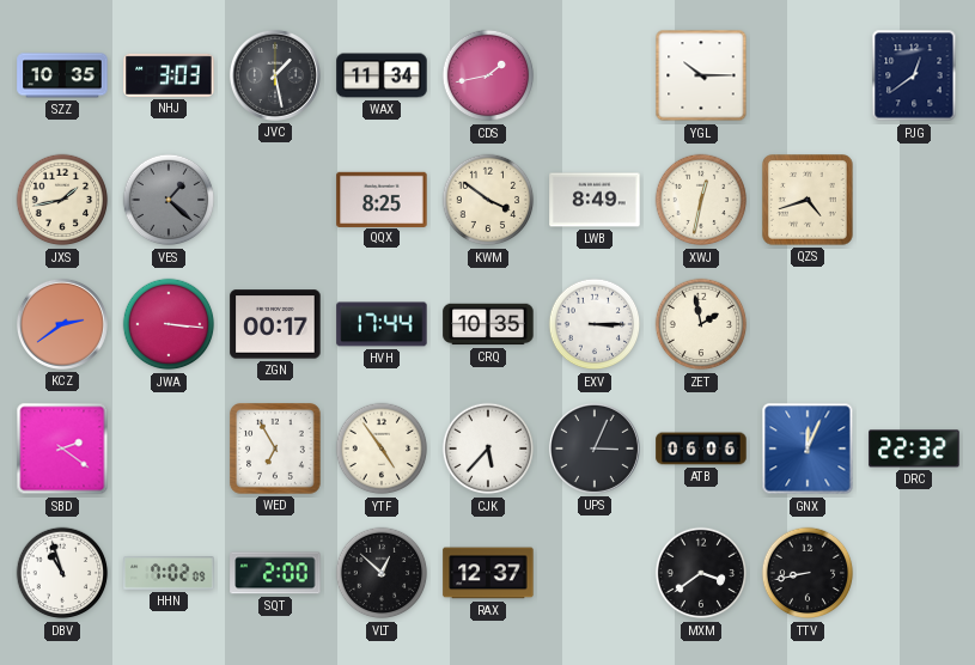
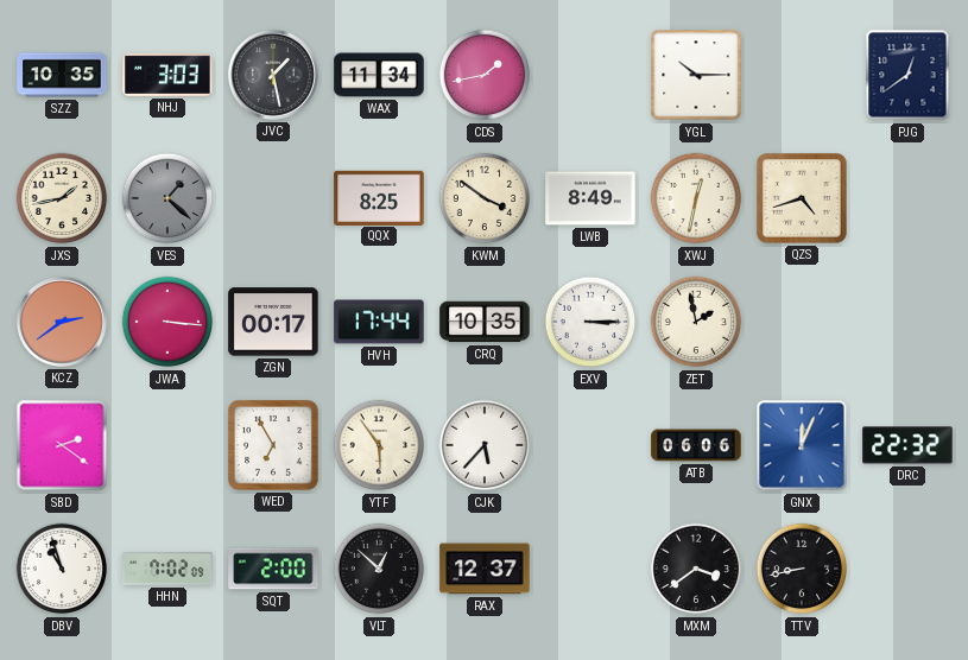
YTF: 4:54 -> 5:54 (379, 445)
UPS: 3:04 -> none (595, 449)
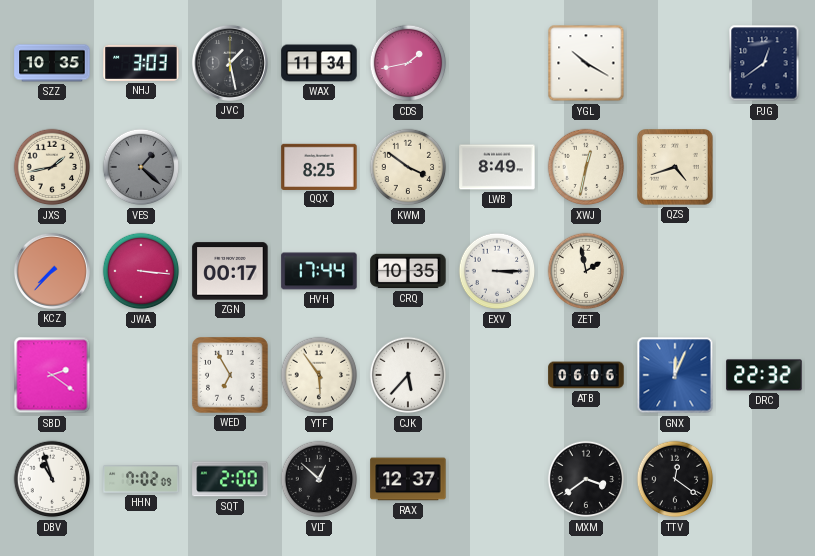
YGL: 10:15 -> 10:20 (586, 63)
KCZ: 2:39 -> 7:37 (52, 271)
TTV: 8:43 -> 12:21 (675, 479)
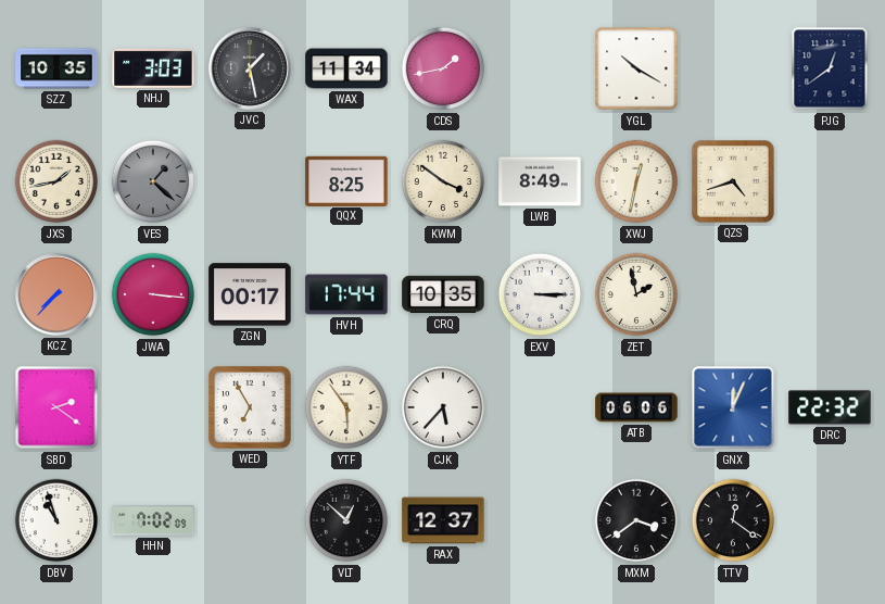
SQT: 2:00 -> none (230, 479)
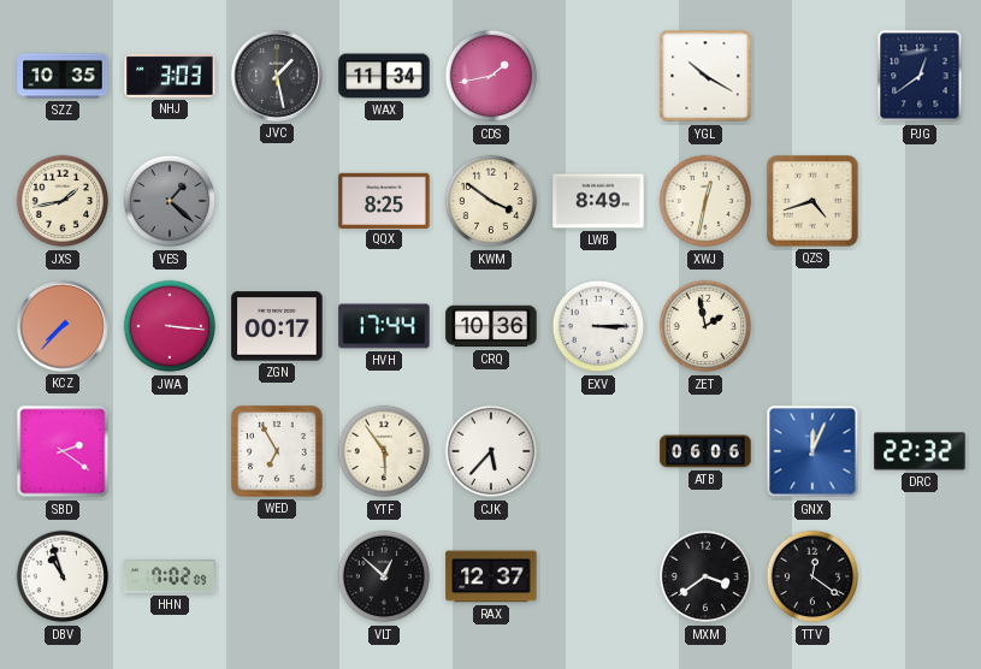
CRQ: 10:35 -> 10:36 (491, 326)
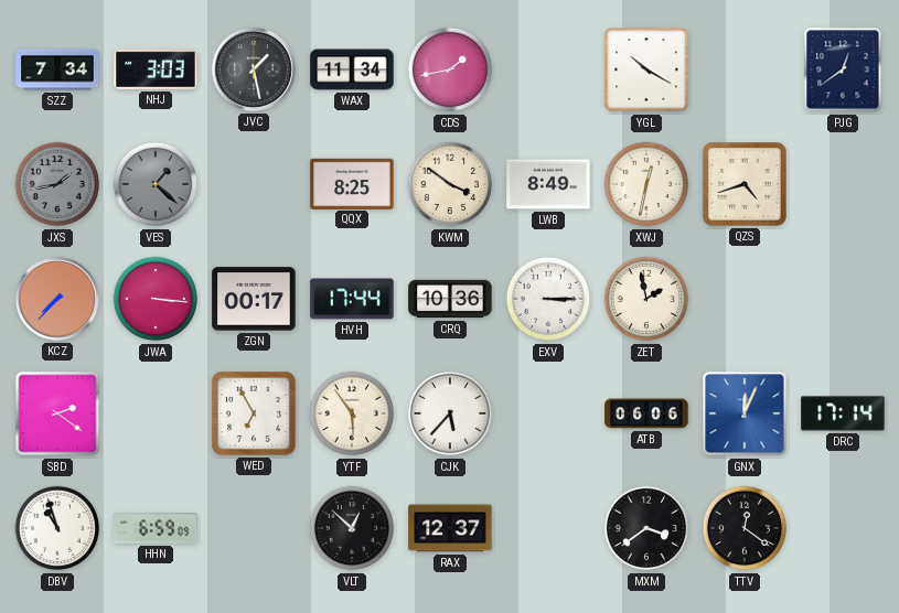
SZZ: 10:35 -> 7:34 (57, 69)
JXS dial: cream -> grey (57, 184)
DRC: 22:32 -> 17:14 (843, 413)
HHN: 7:02 -> 6:59 (156, 528)
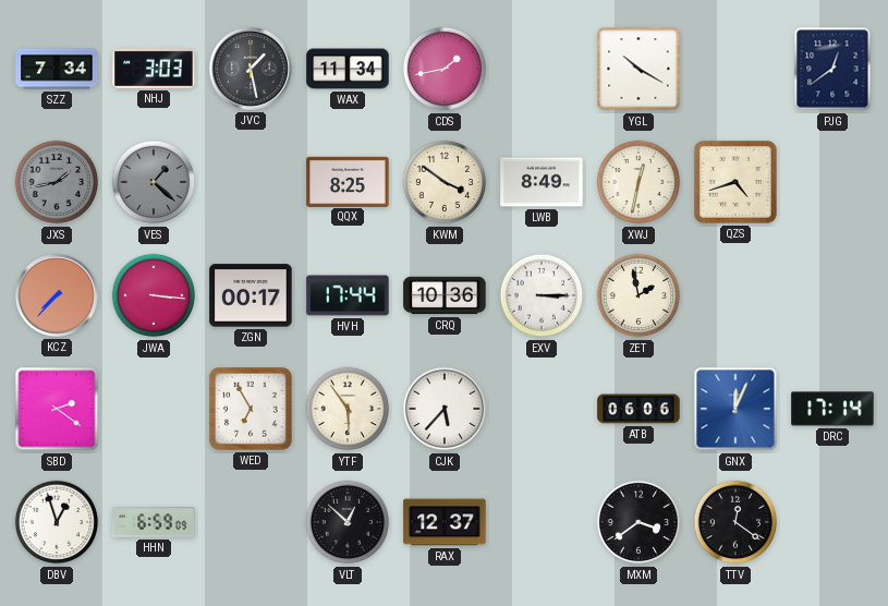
DBV: 10:57 -> 12:57 (57, 522)
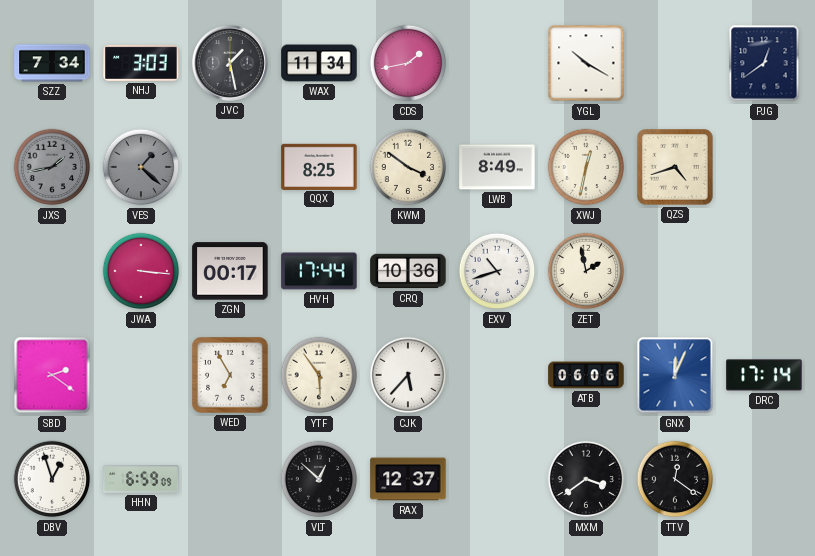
KCZ: 7:37 -> none (57, 295)
EXV: 3:15 -> 10:42 (497, 271)
